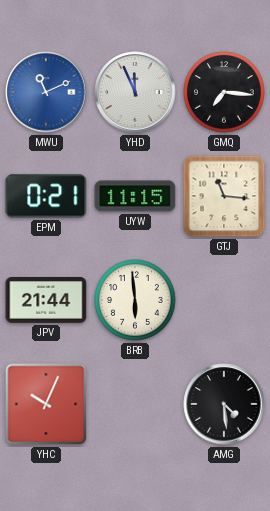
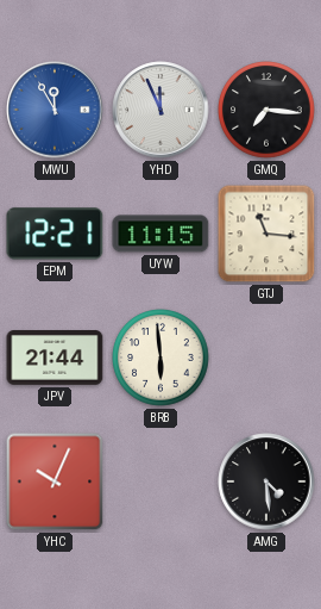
MWU: 11:11 -> 11:55 (55, 110)
EPM: 0:21 -> 12:21 (55, 234)
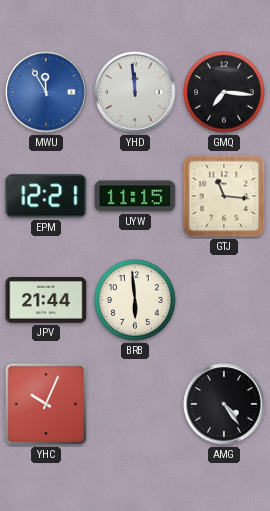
YHD: 11:56 -> 11:59 (135, 92)
AMG: 4:29 -> 4:24 (224, 404)
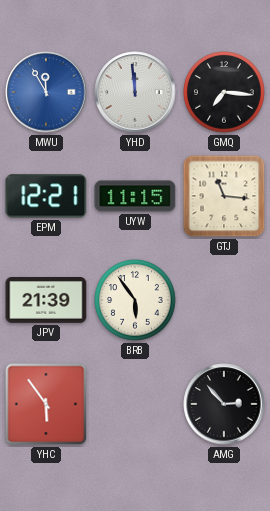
JPV: 21:44 -> 21:39 (46, 301)
BRB: 5:59 -> 5:54 (135, 300)
YHC: 10:04 -> 5:54 (46, 404)
AMG: 4:24 -> 2:53 (224, 404)
